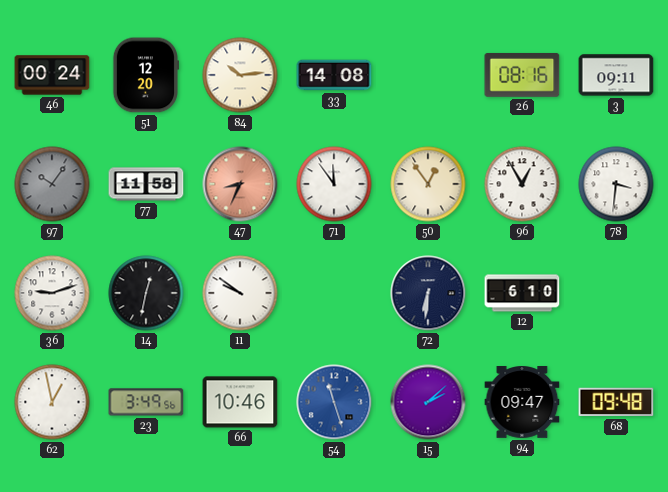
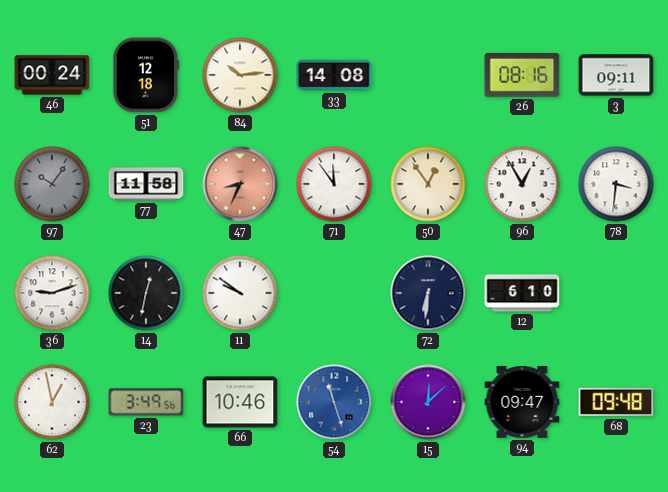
51: 12:20 -> 12:18 (145, 75)
15: 2:08 -> 12:08 (428, 402)
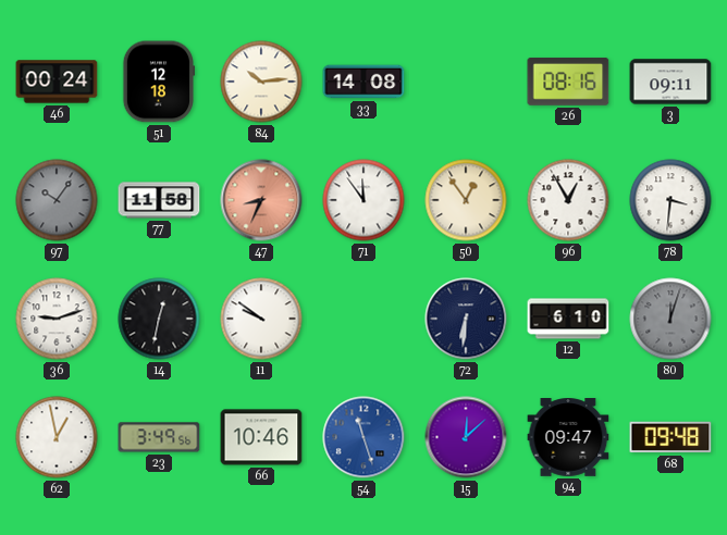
80: none -> 12:03 (670, 319)
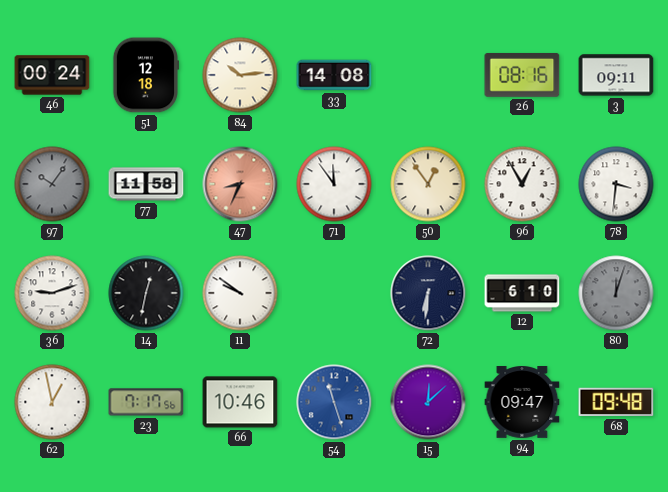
23: 3:49 -> 7:17 (146, 402)
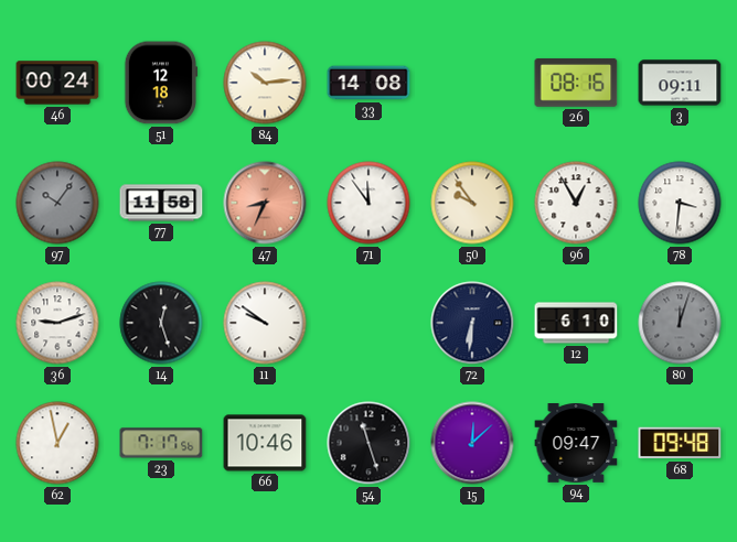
50: 12:54 -> 9:54 (472, 203)
14: 12:32 -> 12:27 (161, 323)
54 dial: blue -> black (368, 443)
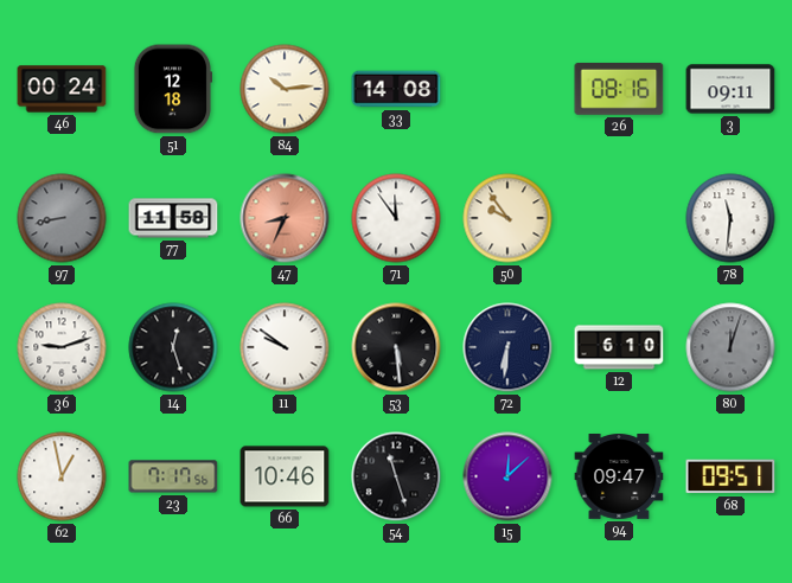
97: 10:06 -> 8:43 (62, 218)
96: 12:55 -> none (576, 203)
78: 3:31 -> 11:31 (730, 218)
53: none -> 5:29 (396, 347)
68: 09:48 -> 09:51 (730, 476)
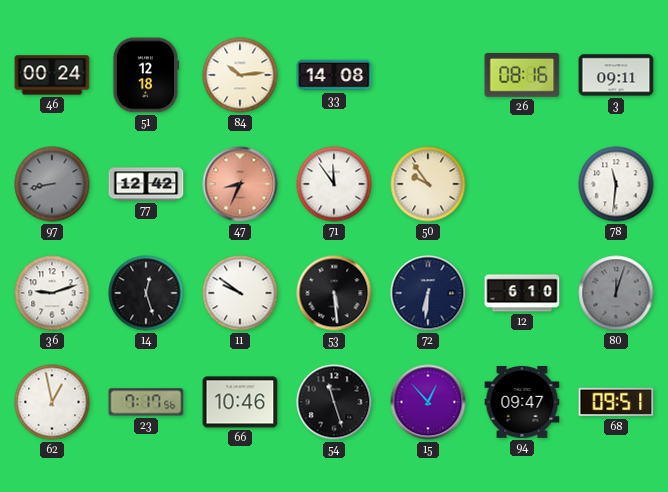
77: 11:58 -> 12:42 (146, 184)
15: 12:08 -> 12:53 (428, 402)
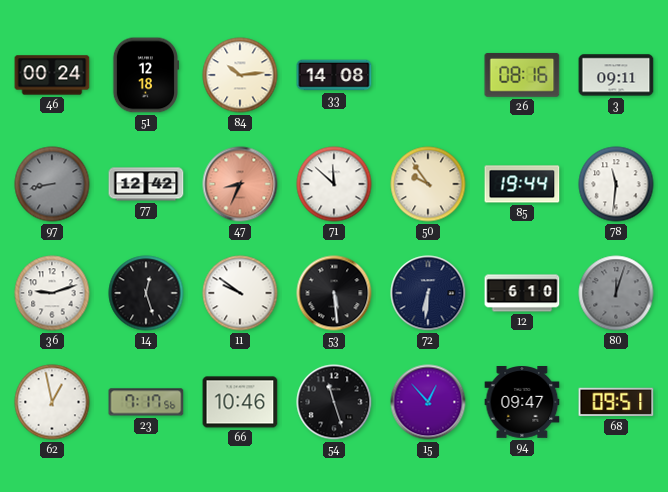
71: 11:54 -> 11:52 (334, 184)
85: none -> 19:44 (522, 184)
